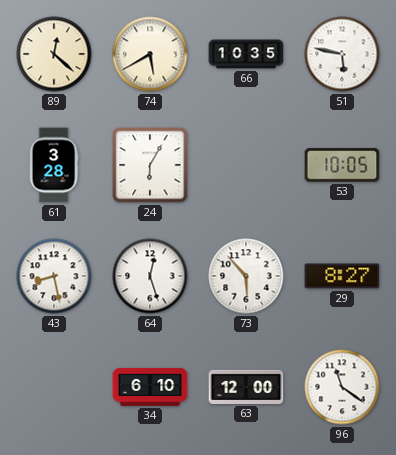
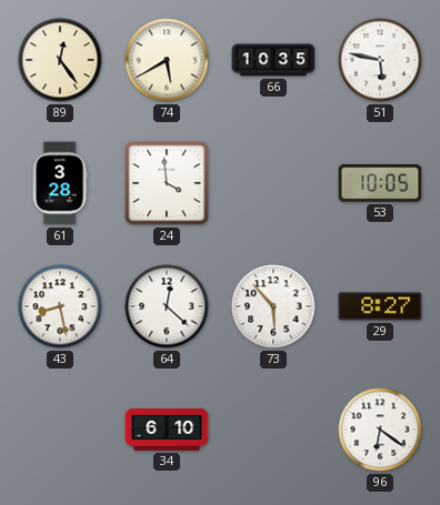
89: 12:22 -> 12:24 (60, 60)
24: 6:05 -> 3:59 (167, 183)
64: 12:27 -> 12:22 (167, 306)
63: 12:00 -> none (246, 387)
96: 11:21 -> 6:21 (380, 430)
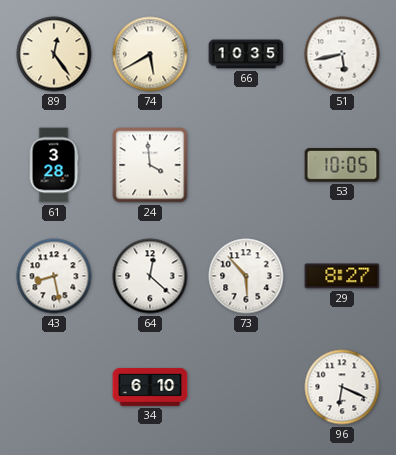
51: 5:47 -> 5:43 (342, 54)
96: 6:21 -> 6:19 (342, 387)
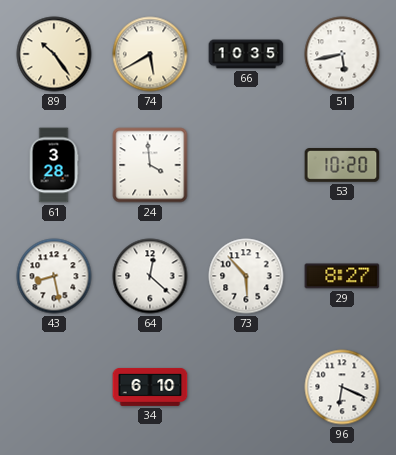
89: 12:24 -> 10:24 (54, 54)
53: 10:05 -> 10:20 (342, 165)
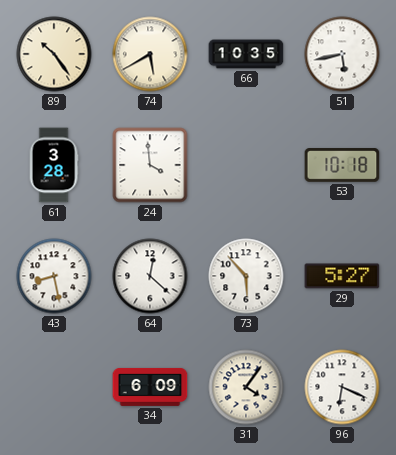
53: 10:20 -> 10:18 (342, 165)
29: 8:27 -> 5:27 (342, 276)
34: 6:10 -> 6:09 (150, 387)
31: none -> 4:06 (246, 387)
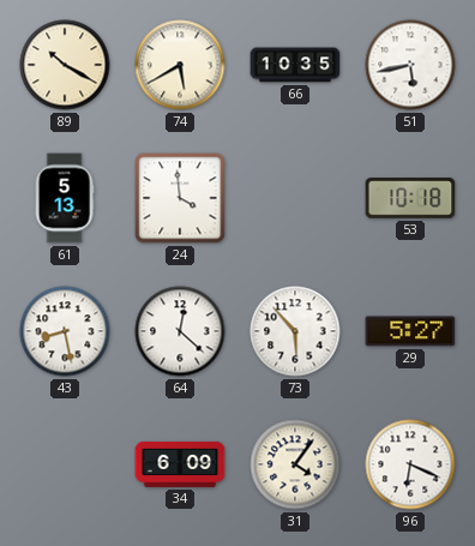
89: 10:24 -> 10:20 (65, 65)
61: 3:28 -> 5:13 (65, 198)
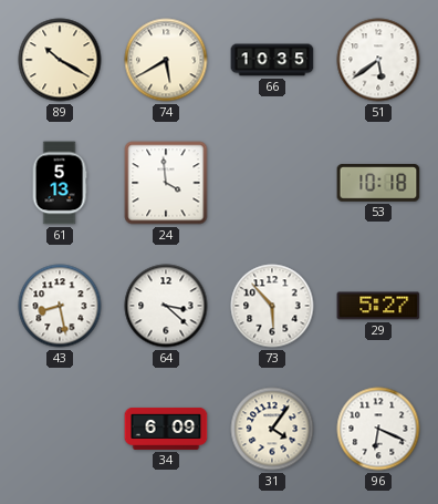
51: 5:43 -> 5:39 (378, 60)
64: 12:22 -> 3:22 (166, 306)
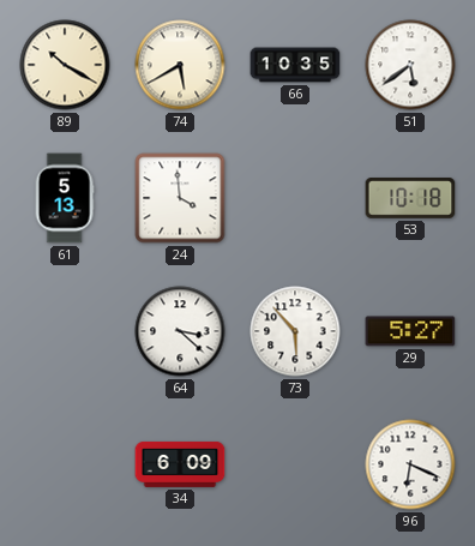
43: 8:28 -> none (60, 306)
31: 4:06 -> none (272, 429)
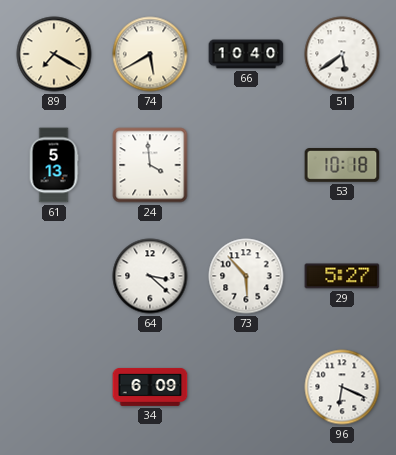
89: 10:20 -> 7:20 (54, 54)
66: 10:35 -> 10:40 (246, 54)
